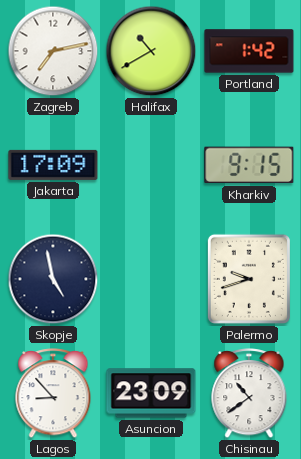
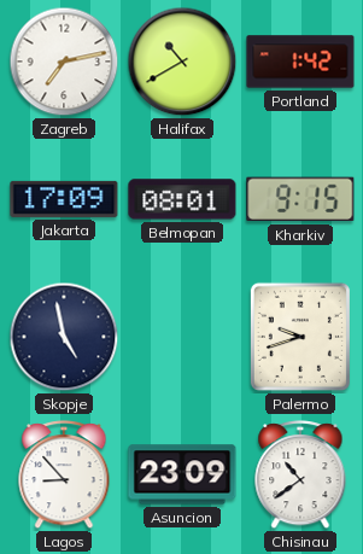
Belmopan: none -> 08:01 (182, 199)
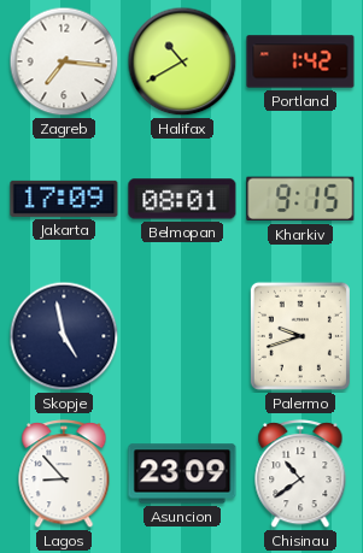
Zagreb: 7:13 -> 7:16 (64, 61)
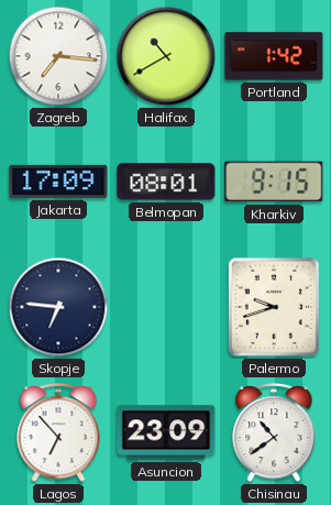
Skopje: 4:58 -> 6:46 (58, 307)
Lagos: 8:53 -> 6:53 (58, 433)
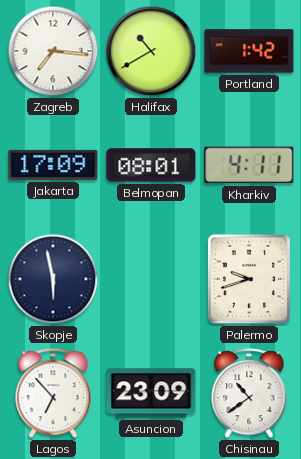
Kharkiv: 9:15 -> 4:11 (249, 165)
Skopje: 6:46 -> 5:58 (53, 279)
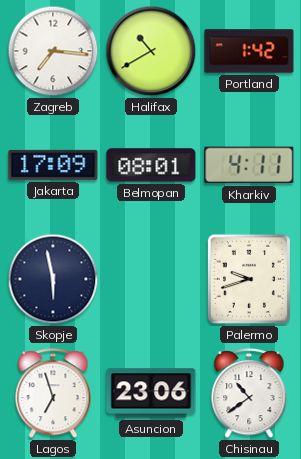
Lagos: 6:53 -> 6:57 (53, 394)
Asuncion: 23:09 -> 23:06 (151, 393)
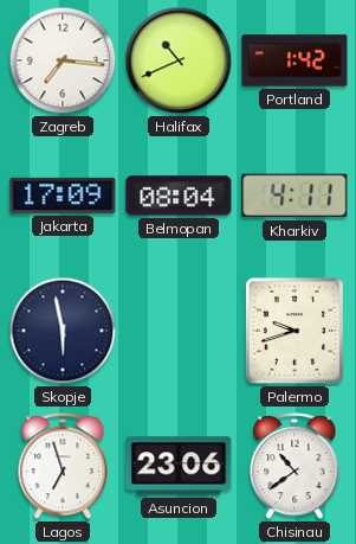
Halifax: 10:40 -> 10:41 (179, 60)
Belmopan: 08:01 -> 08:04 (179, 196)
